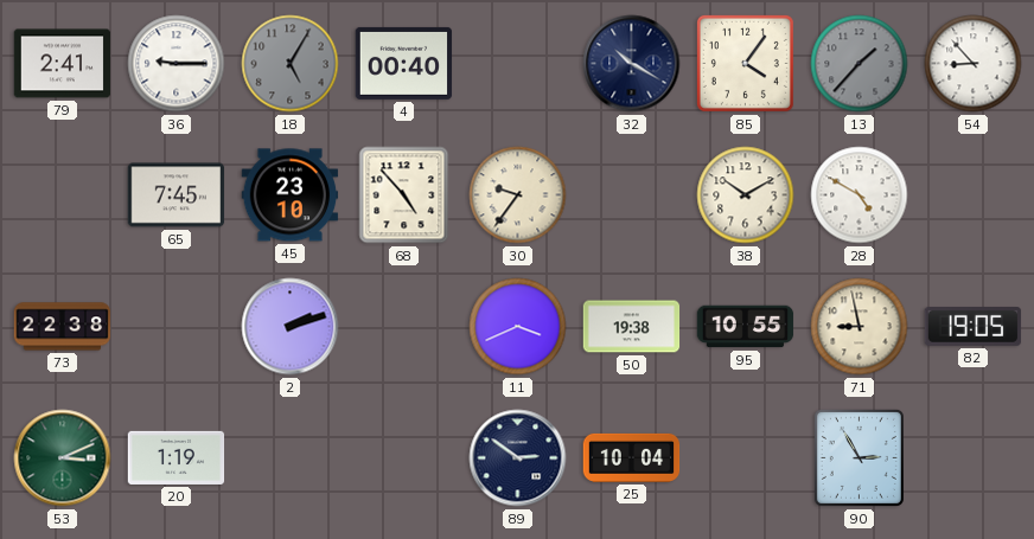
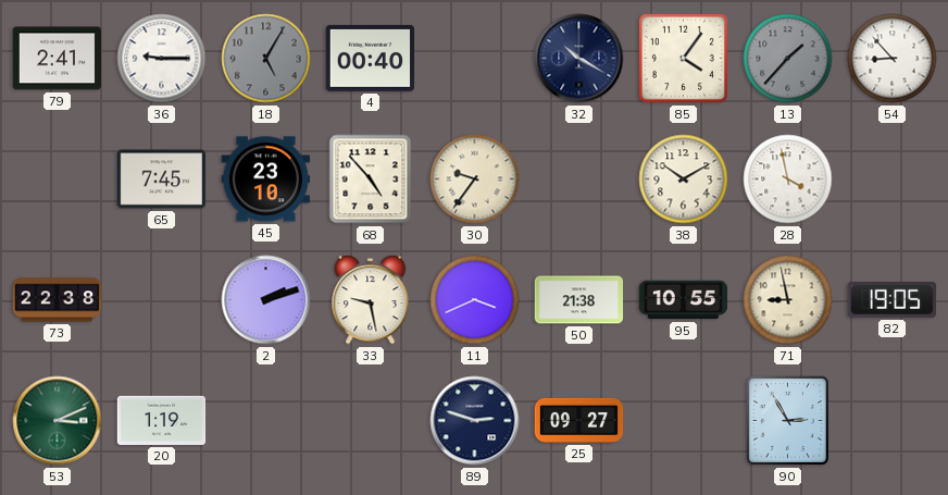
28: 4:50 -> 3:58 (788, 180)
33: none -> 9:28 (371, 300)
50: 19:38 -> 21:38 (579, 300)
89: 2:51 -> 2:48 (475, 421)
25: 10:04 -> 09:27 (579, 420)
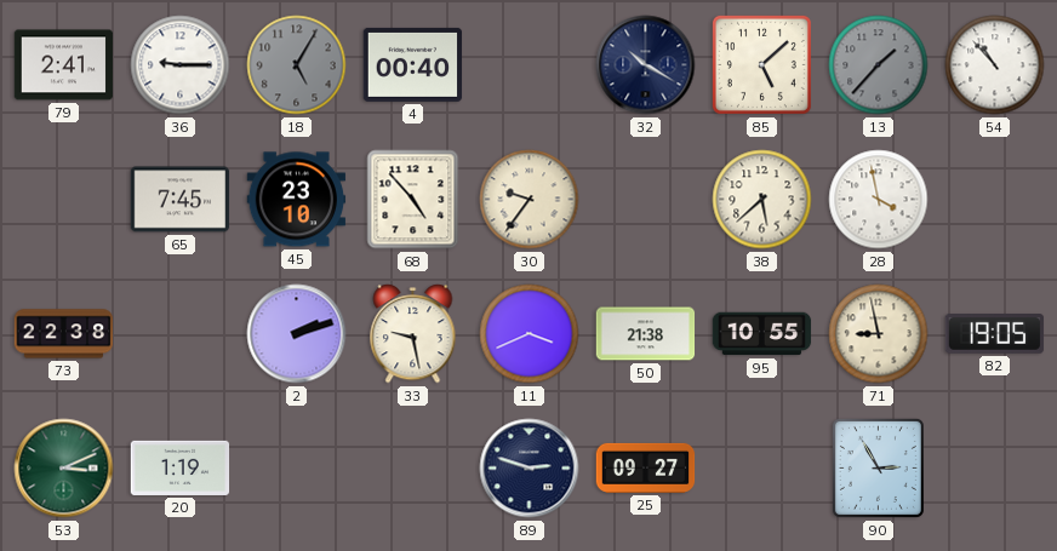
85: 4:06 -> 5:08 (761, 64)
54: 8:53 -> 10:53 (995, 65)
38: 10:10 -> 5:38 (762, 200)
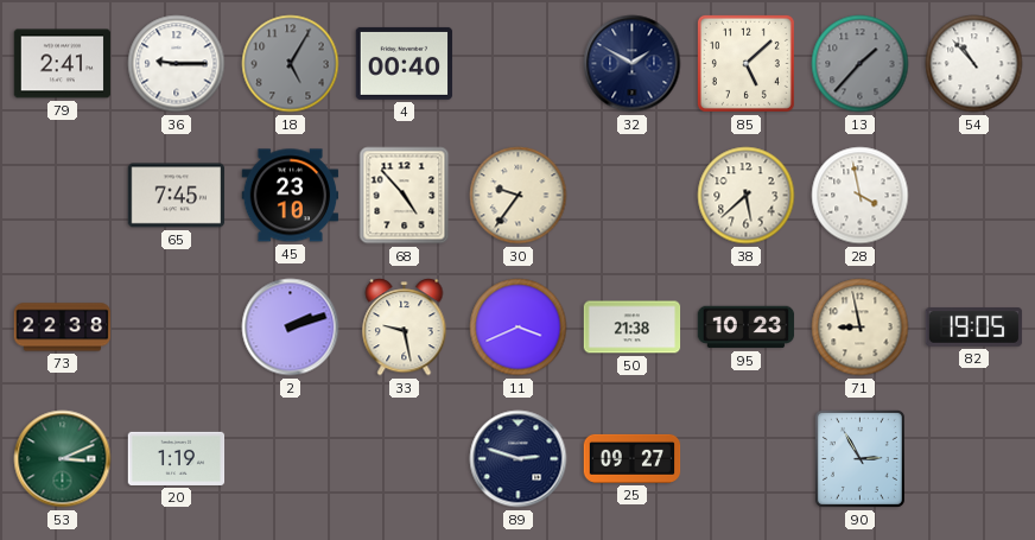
32: 10:20 -> 1:50 (633, 64)
95: 10:55 -> 10:23 (747, 328)
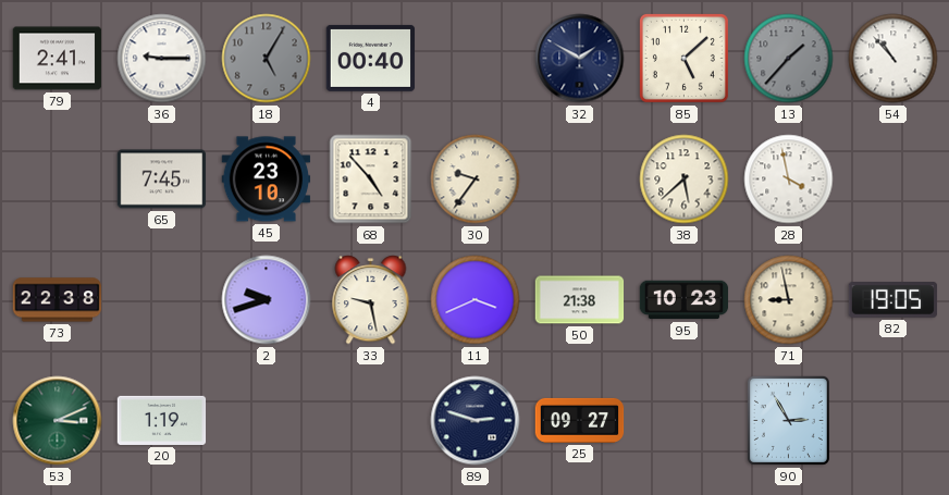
2: 2:12 -> 9:42 (267, 300)
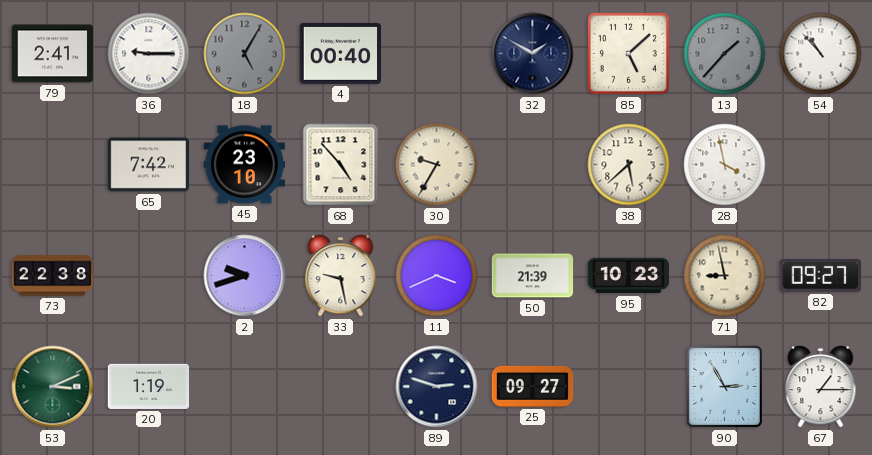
65: 7:45 -> 7:42 (149, 165)
30: 9:36 -> 9:35 (437, 165)
50: 21:38 -> 21:39 (533, 276)
82: 19:05 -> 09:27 (821, 276)
67: none -> 1:15 (821, 387)
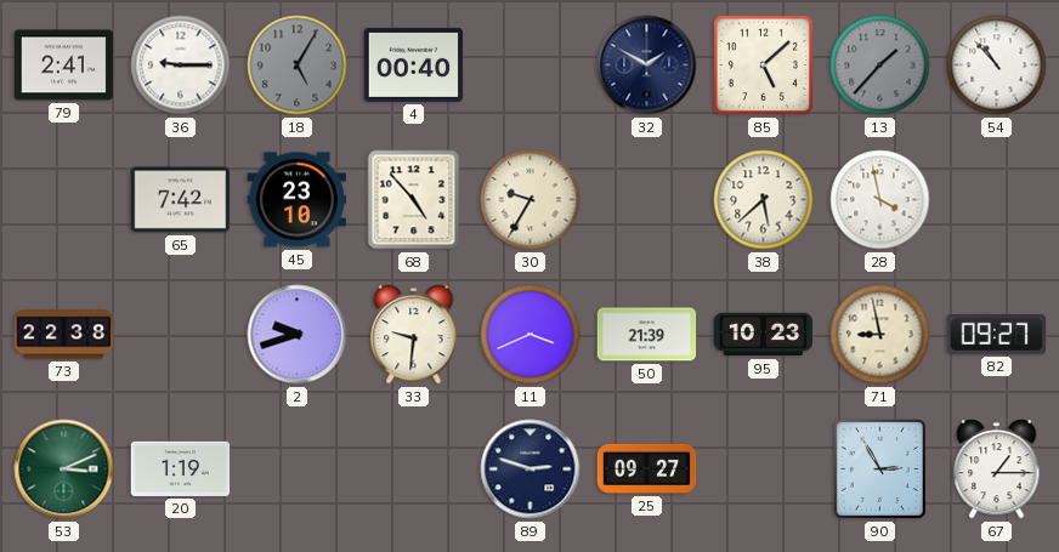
33: 9:28 -> 9:31 (414, 335)
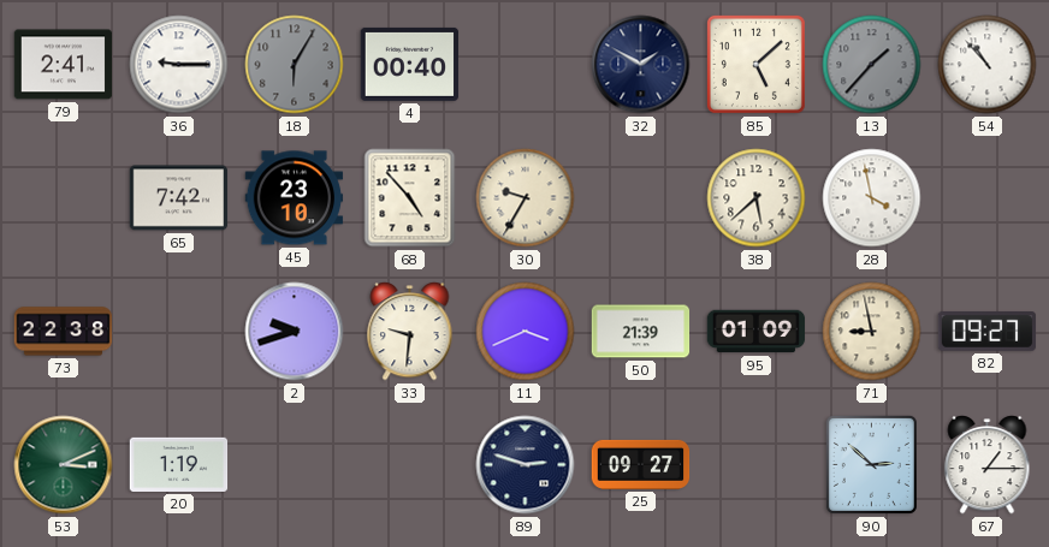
18: 5:05 -> 6:05 (295, 65)
95: 10:23 -> 01:09 (757, 332)
90: 2:55 -> 2:52 (871, 464)
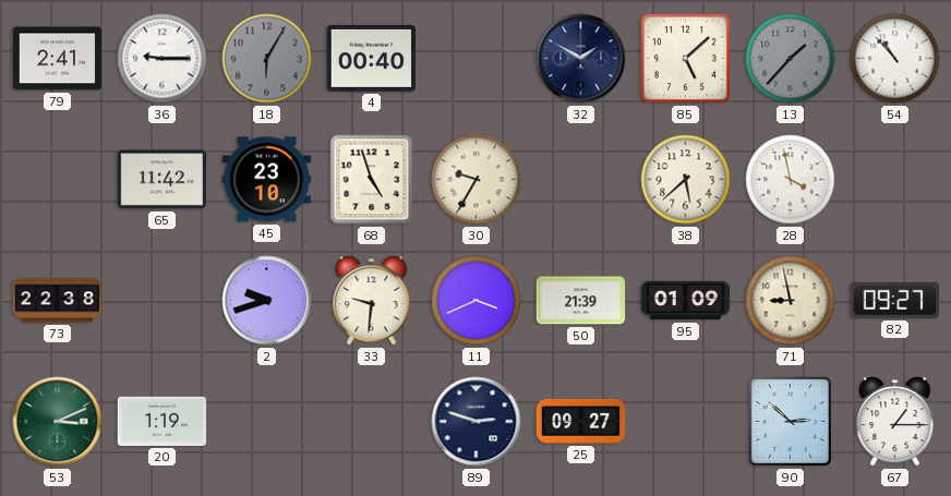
65: 7:42 -> 11:42 (162, 180)
68: 4:53 -> 4:57 (372, 180)
